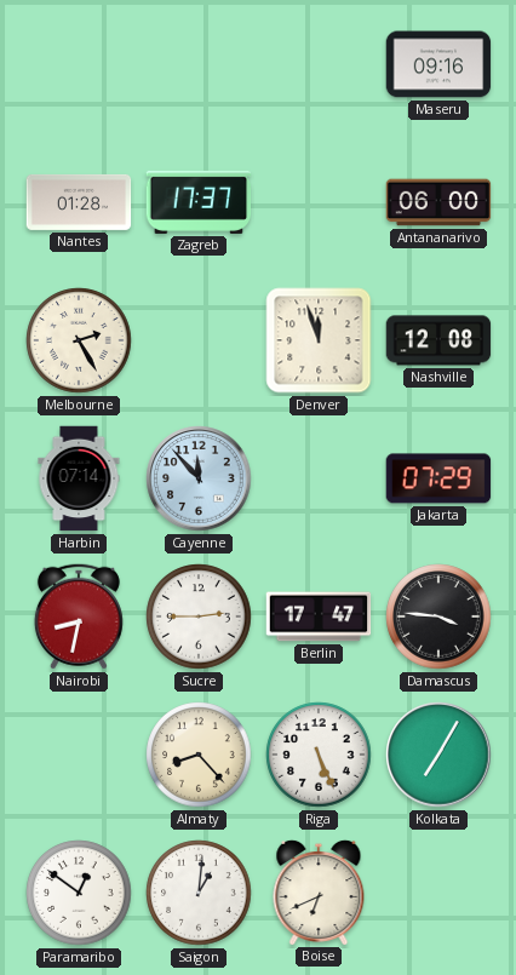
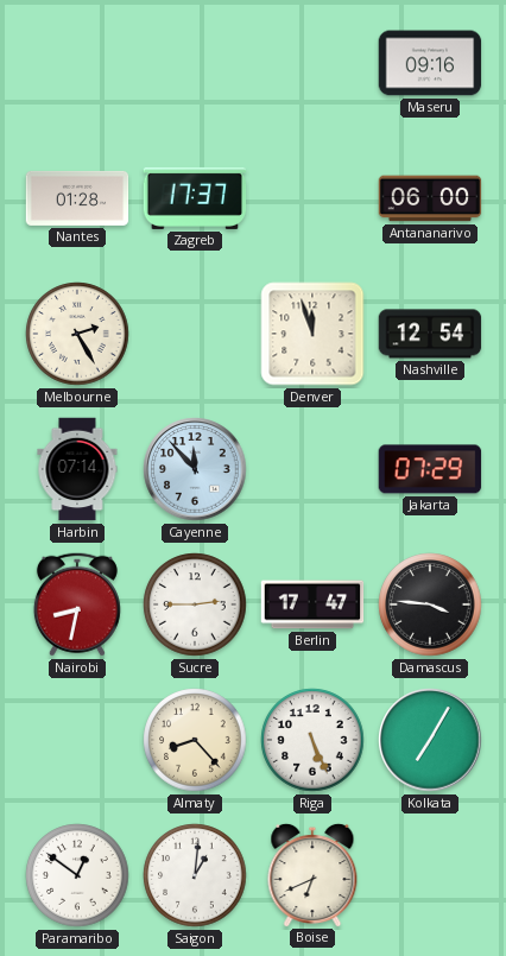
Nashville: 12:08 -> 12:54 (430, 334)
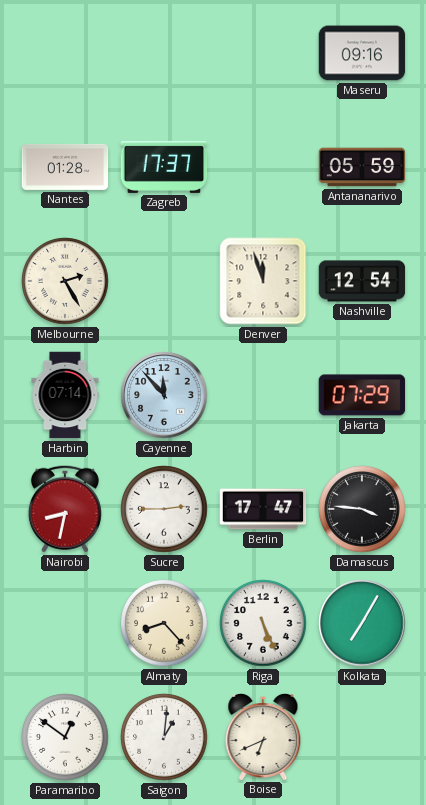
Antananarivo: 06:00 -> 05:59 (362, 167)
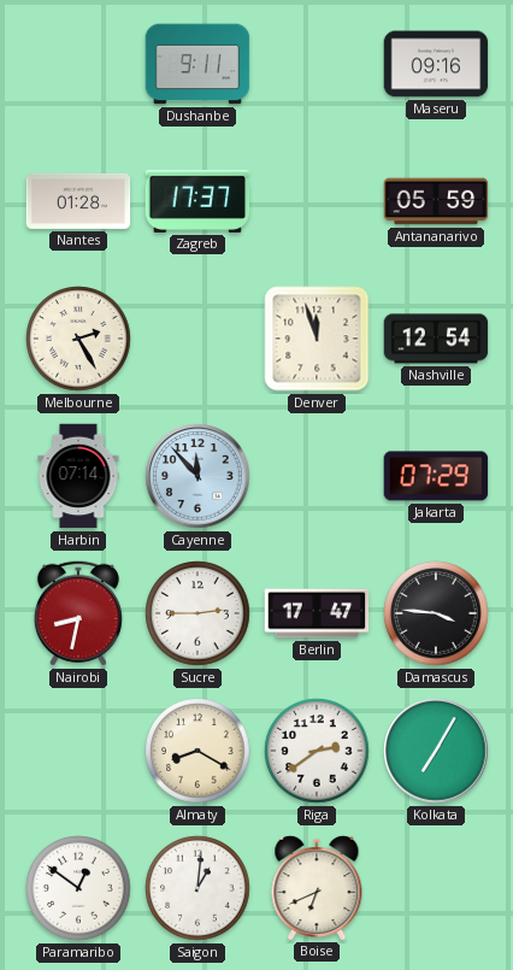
Dushanbe: none -> 9:11 (197, 64)
Almaty: 8:23 -> 8:20 (197, 751)
Riga: 5:26 -> 2:39 (317, 751)
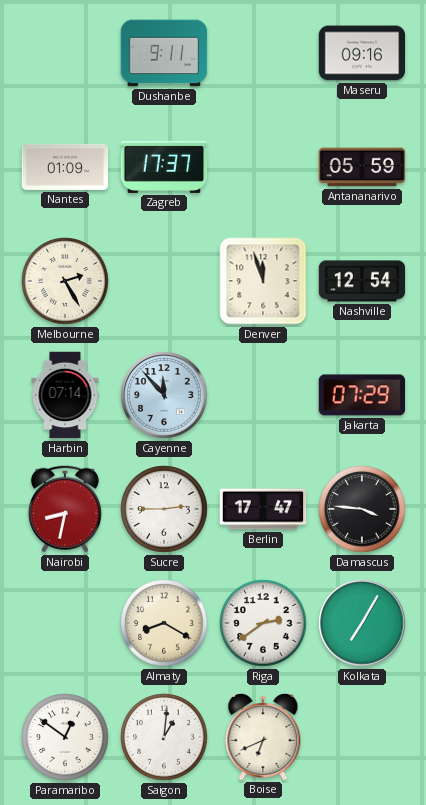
Nantes: 01:28 -> 01:09 (65, 167)
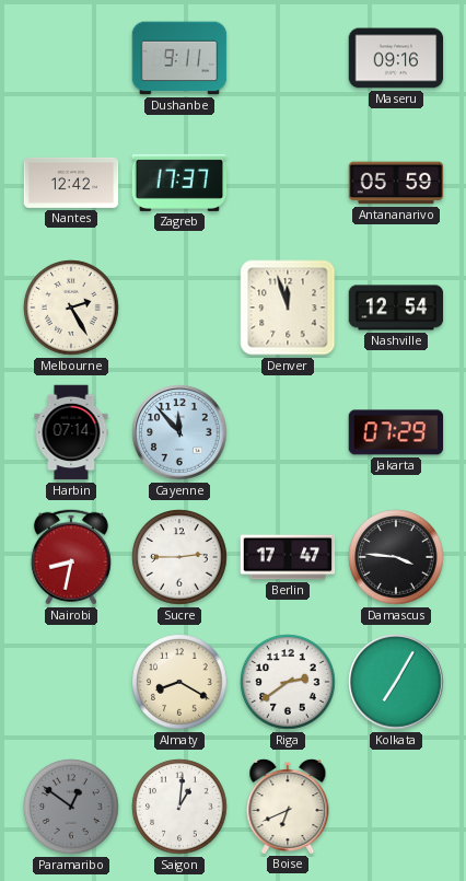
Nantes: 01:09 -> 12:42 (71, 183)
Paramaribo dial: white -> grey (71, 807)
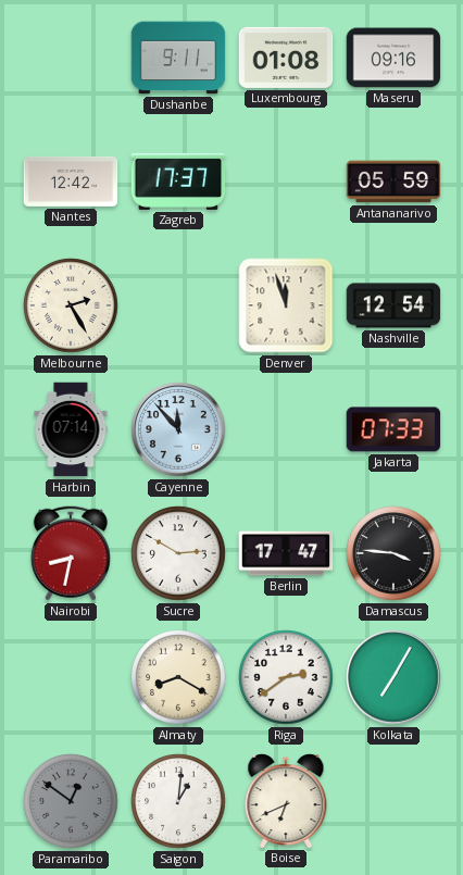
Luxembourg: none -> 01:08 (286, 58)
Jakarta: 07:29 -> 07:33 (393, 429)
Sucre: 2:45 -> 2:50 (178, 553)
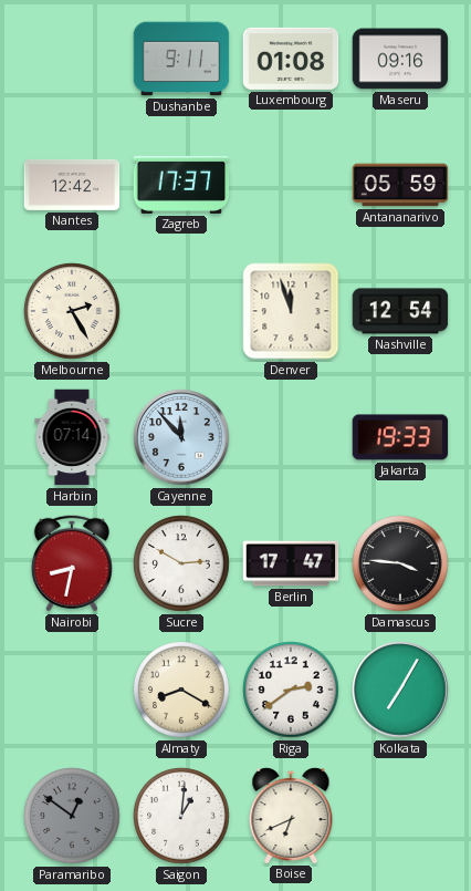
Jakarta: 07:33 -> 19:33 (400, 437)
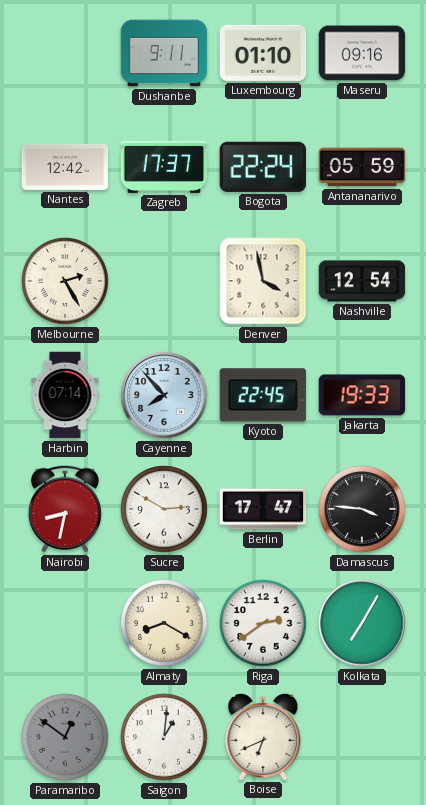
Luxembourg: 01:08 -> 01:10 (263, 53)
Bogota: none -> 22:24 (262, 167)
Denver: 11:57 -> 3:58 (263, 281)
Cayenne: 11:53 -> 7:53 (164, 395)
Kyoto: none -> 22:45 (263, 395)
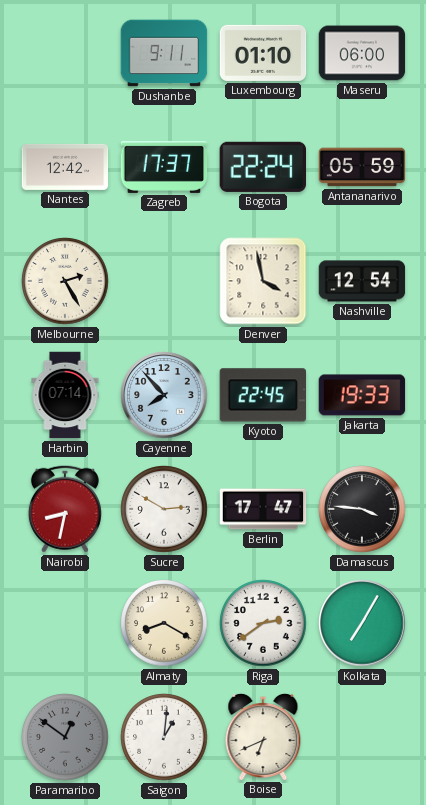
Maseru: 09:16 -> 06:00 (362, 53)
